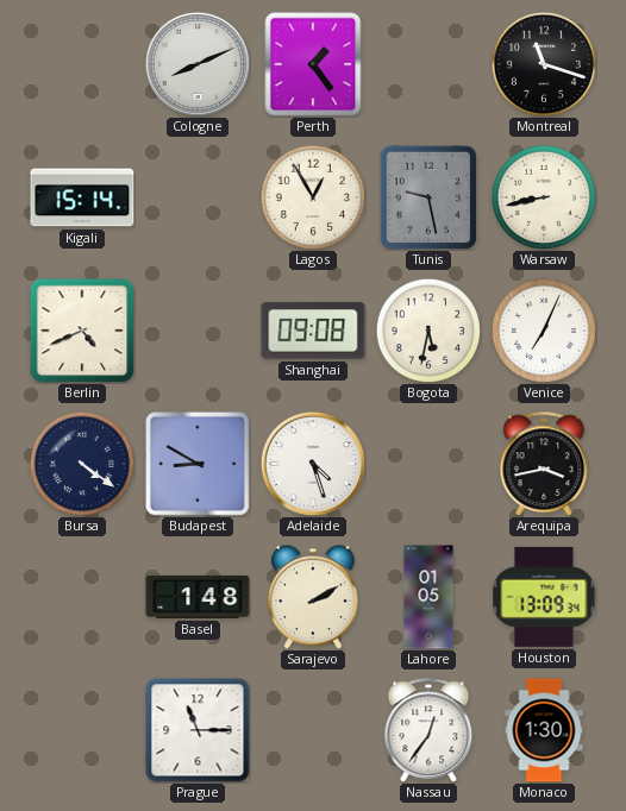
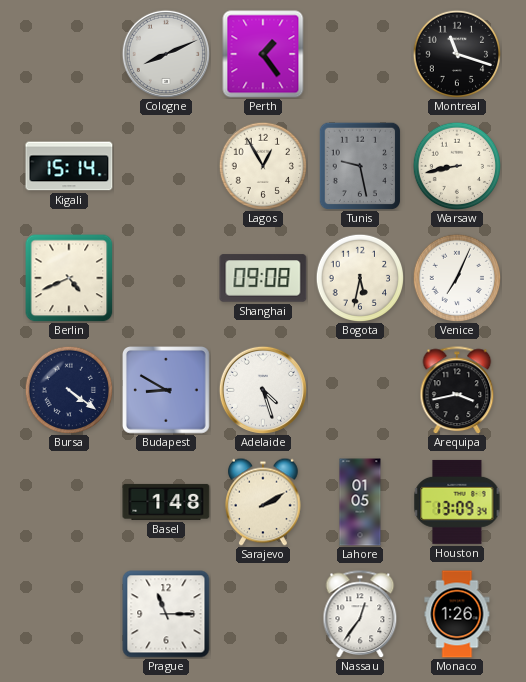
Monaco: 1:30 -> 1:26 (457, 614)
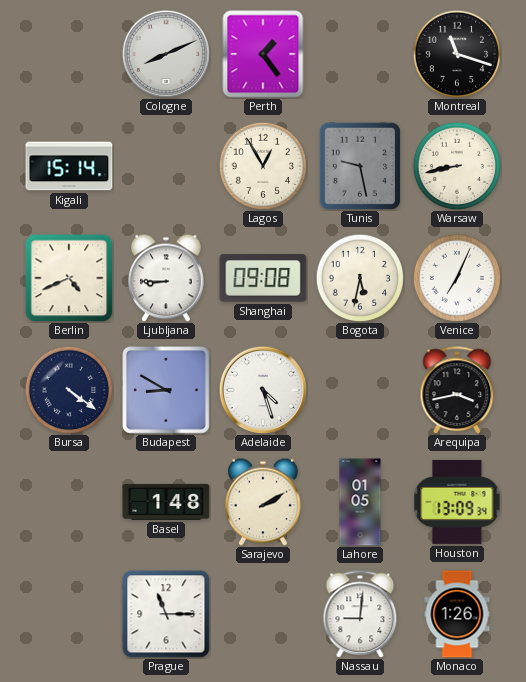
Ljubljana: none -> 8:45 (167, 278)
Nassau: 12:36 -> 9:01 (360, 614)
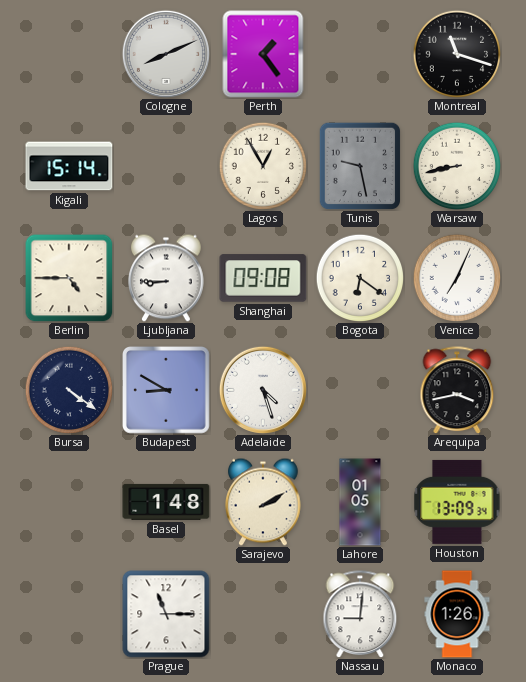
Berlin: 4:41 -> 4:45 (69, 278)
Bogota: 5:32 -> 6:21 (359, 277)
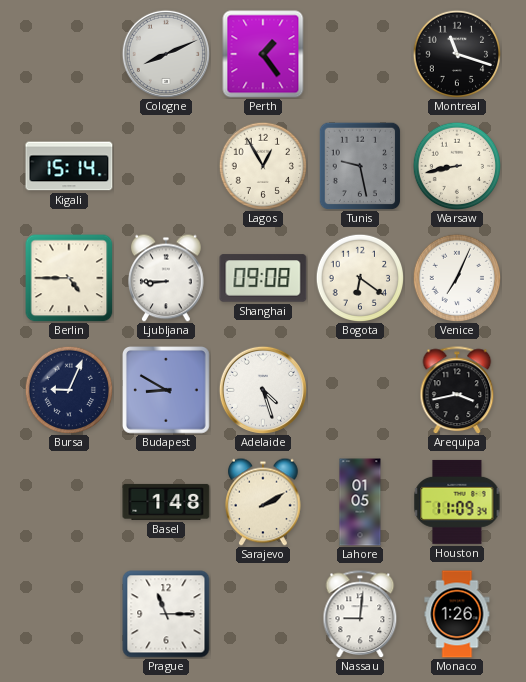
Bursa: 4:21 -> 9:04 (68, 389)
Houston: 13:09 -> 11:09 (457, 502)
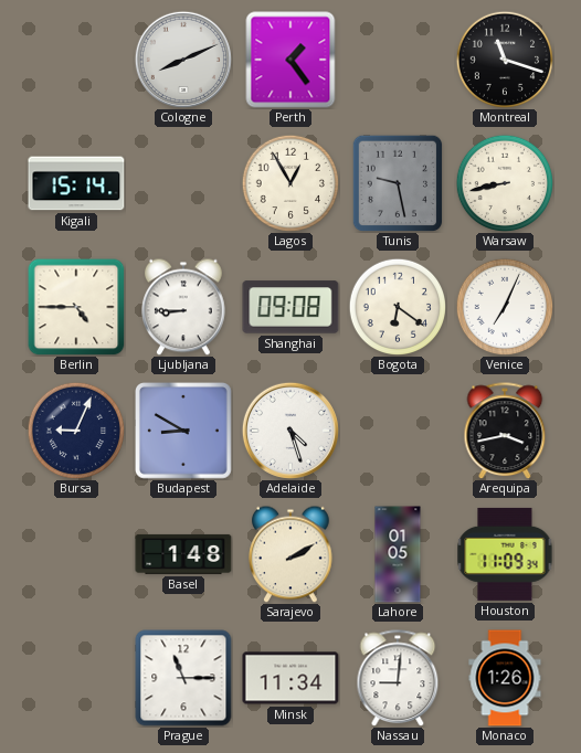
Minsk: none -> 11:34 (290, 678)
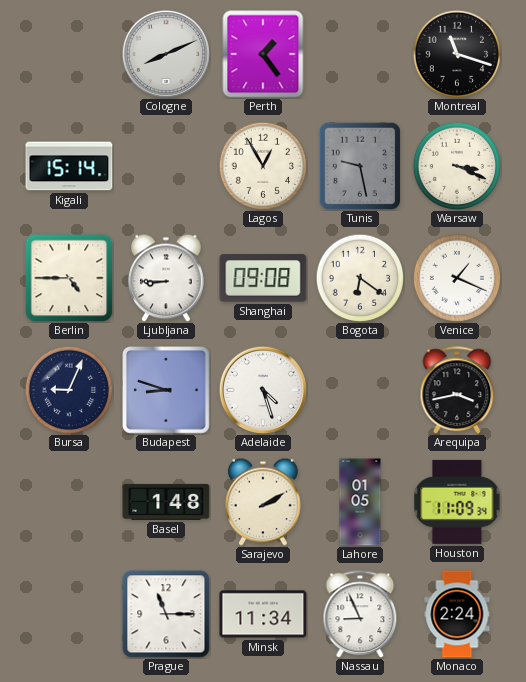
Warsaw: 8:43 -> 3:19 (456, 165)
Venice: 7:04 -> 1:19 (456, 277)
Budapest: 8:50 -> 8:48 (167, 391)
Nassau: 9:01 -> 8:56 (360, 614)
Monaco: 1:26 -> 2:24 (457, 614)
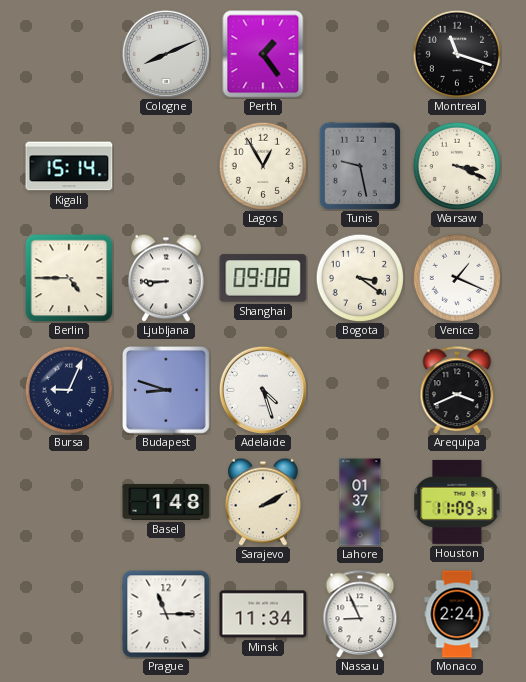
Bogota: 6:21 -> 3:21 (359, 277)
Arequipa: 3:43 -> 3:41 (457, 390)
Lahore: 01:05 -> 01:37 (360, 502)
